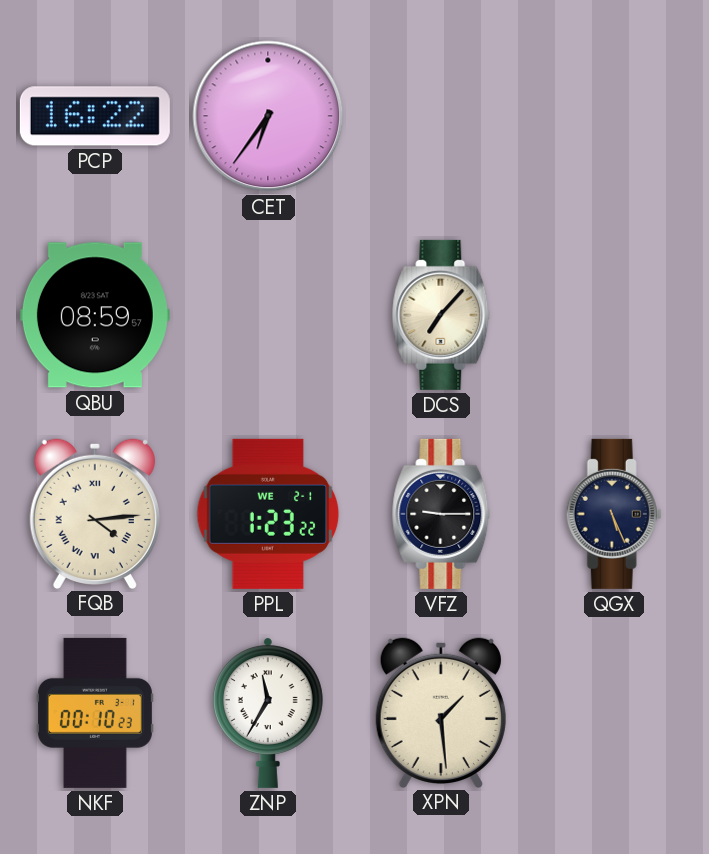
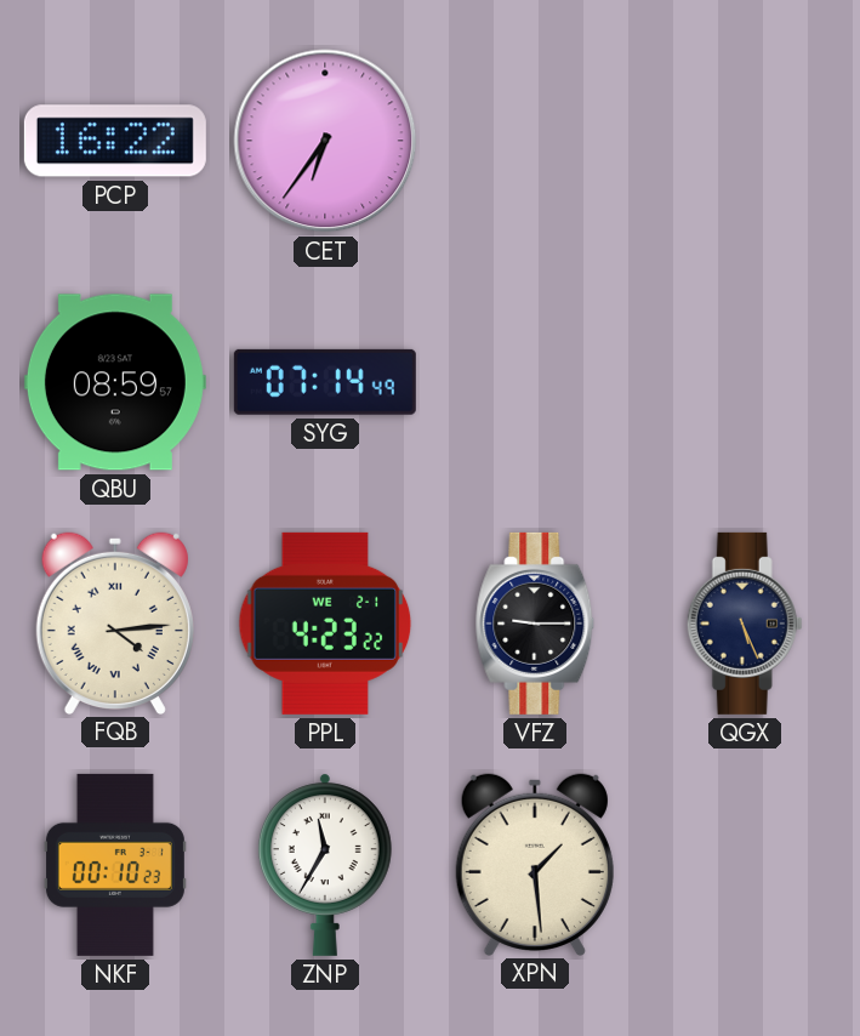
SYG: none -> 07:14 (325, 382)
DCS: 7:07 -> none (441, 315)
PPL: 1:23 -> 4:23 (325, 624)
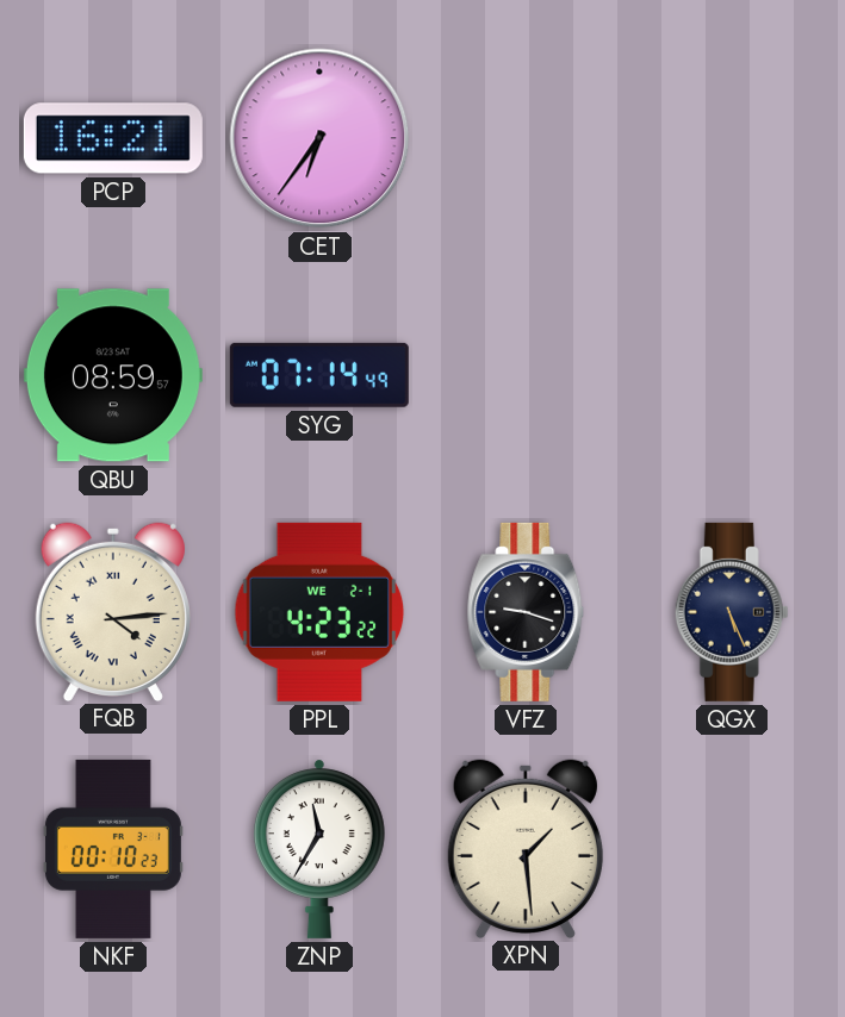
PCP: 16:22 -> 16:21 (113, 138)
VFZ: 9:15 -> 9:18 (526, 612)
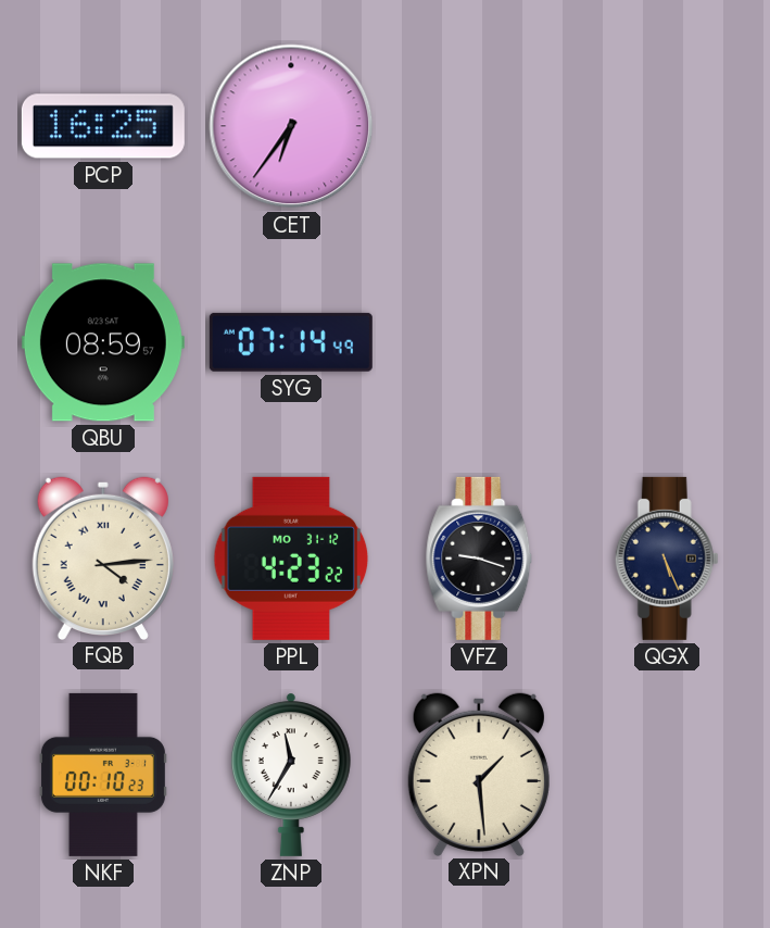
PCP: 16:21 -> 16:25 (103, 126)
PPL date: WE 2-1 -> MO 31-12 (291, 559)
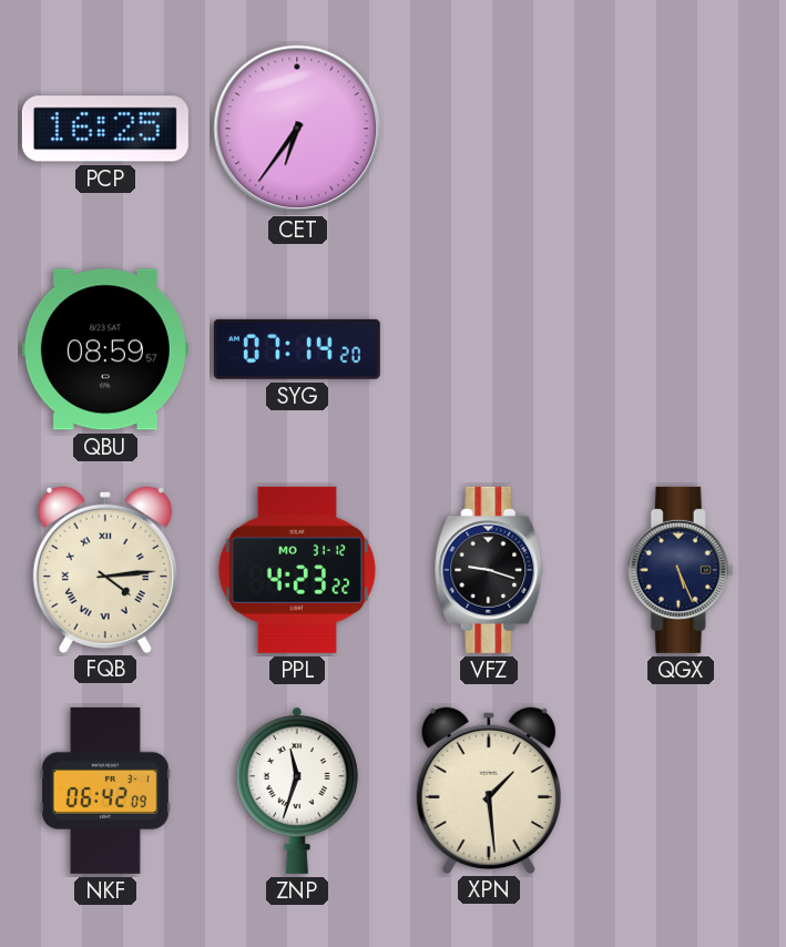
SYG: 07:14:49 -> 07:14:20 (297, 349)
NKF: 00:10 -> 06:42 (105, 791)
ZNP: 11:35 -> 11:33 (297, 791)
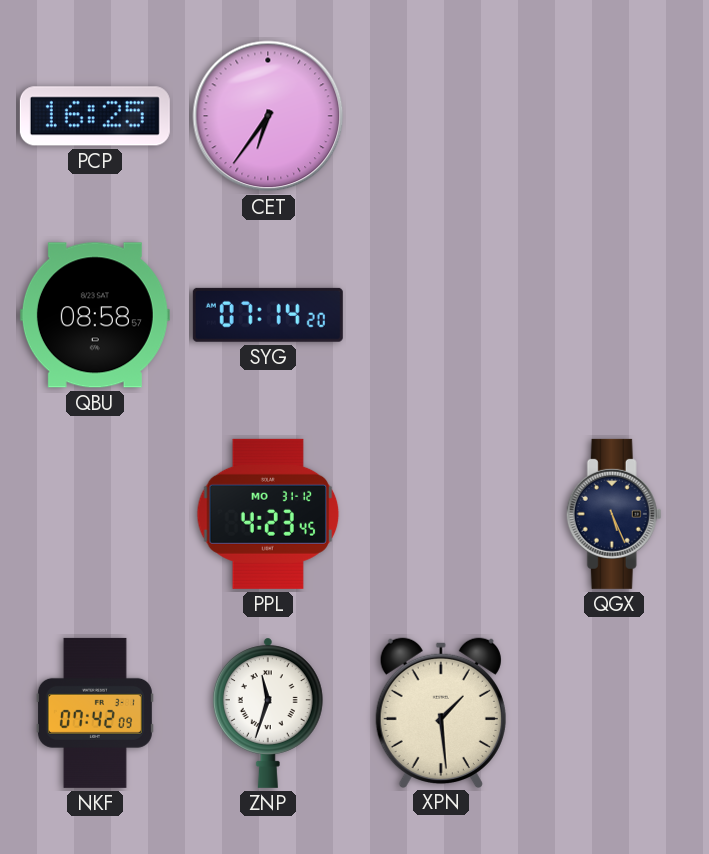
QBU: 08:59 -> 08:58 (95, 315)
FQB: 4:14 -> none (105, 569)
PPL: 4:23:22 -> 4:23:45 (268, 514)
VFZ: 9:18 -> none (489, 570)
NKF: 06:42 -> 07:42 (95, 713)
